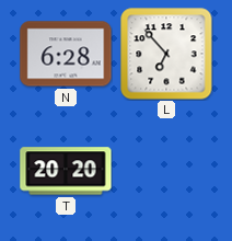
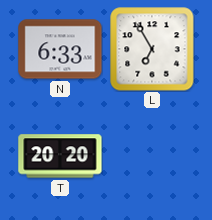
N: 6:28 -> 6:33 (60, 49)
L: 6:53 -> 6:55 (152, 49)
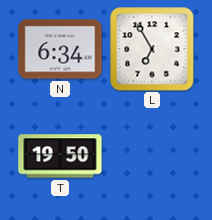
N: 6:33 -> 6:34 (60, 49)
T: 20:20 -> 19:50 (60, 156)
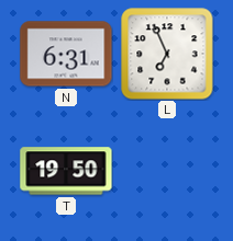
N: 6:34 -> 6:31 (66, 54)
L: 6:55 -> 6:56 (167, 54)
